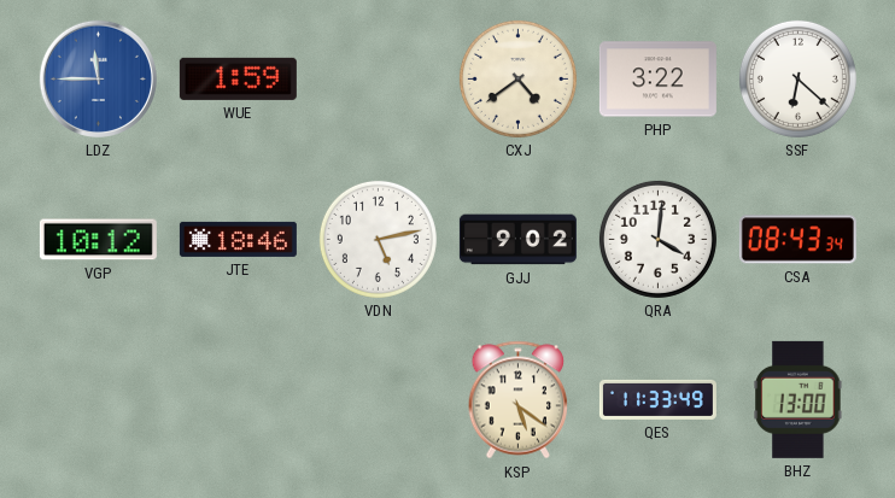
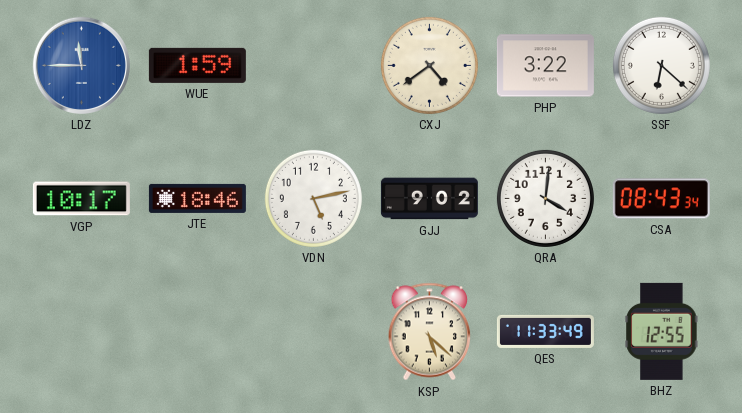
VGP: 10:12 -> 10:17 (81, 199)
KSP: 5:21 -> 5:22 (430, 332)
BHZ: 13:00 -> 12:55 (662, 331)
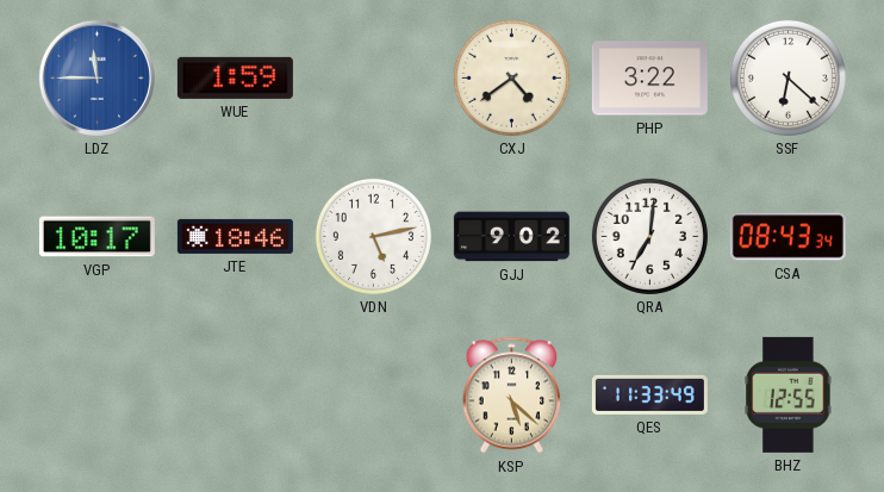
QRA: 4:01 -> 7:01 (649, 236)
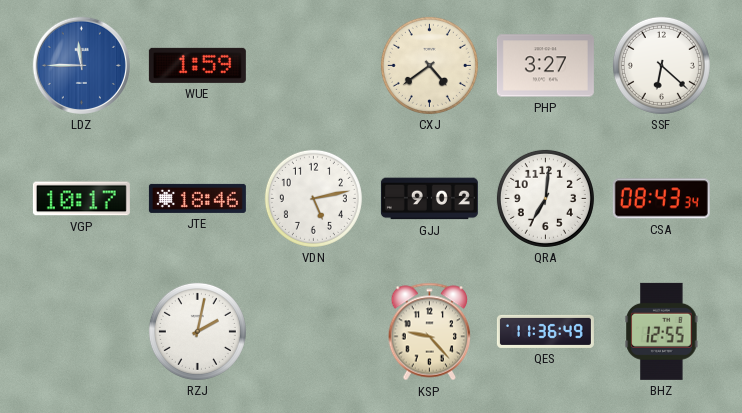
PHP: 3:22 -> 3:27 (545, 66)
RZJ: none -> 2:02 (197, 331)
KSP: 5:22 -> 9:23 (430, 332)
QES: 11:33 -> 11:36 (545, 331)
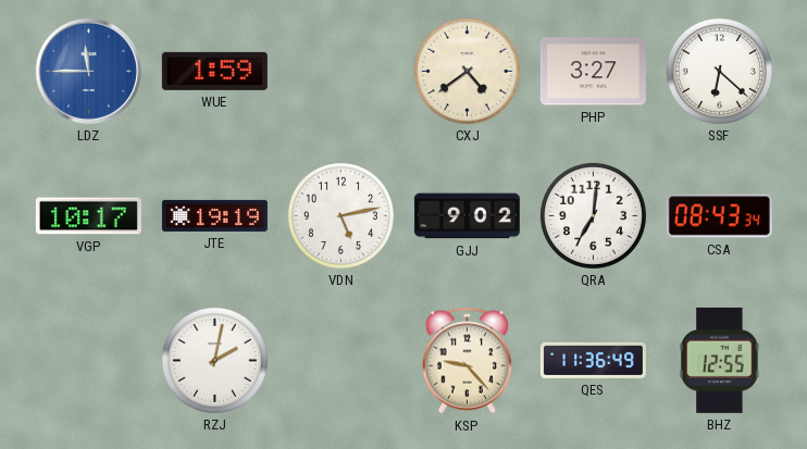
JTE: 18:46 -> 19:19 (214, 215)
